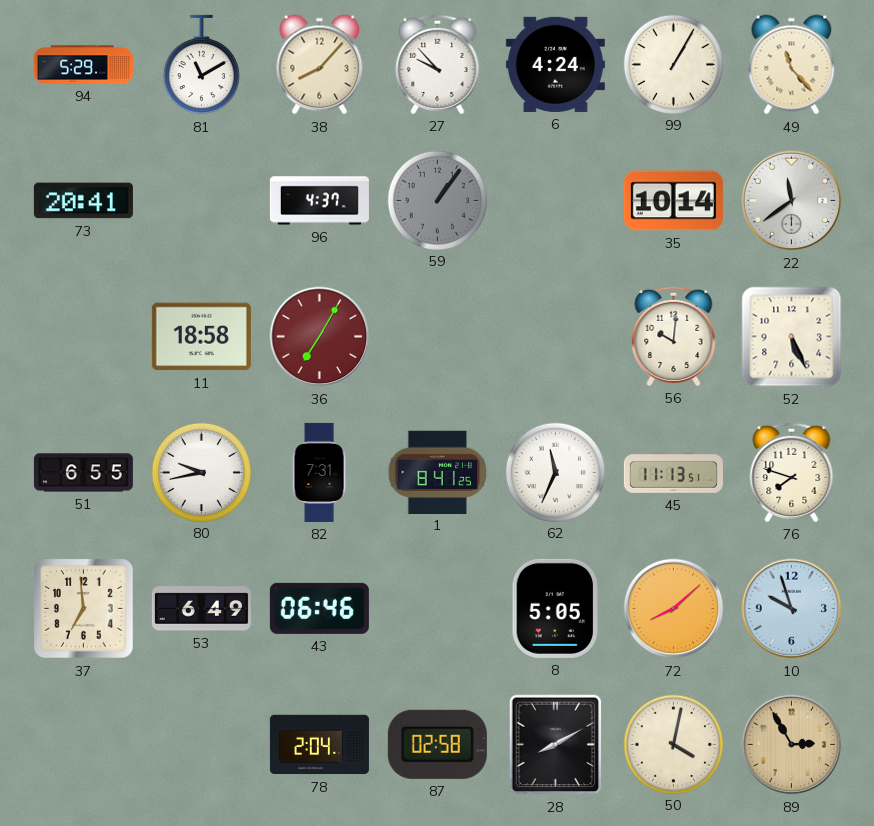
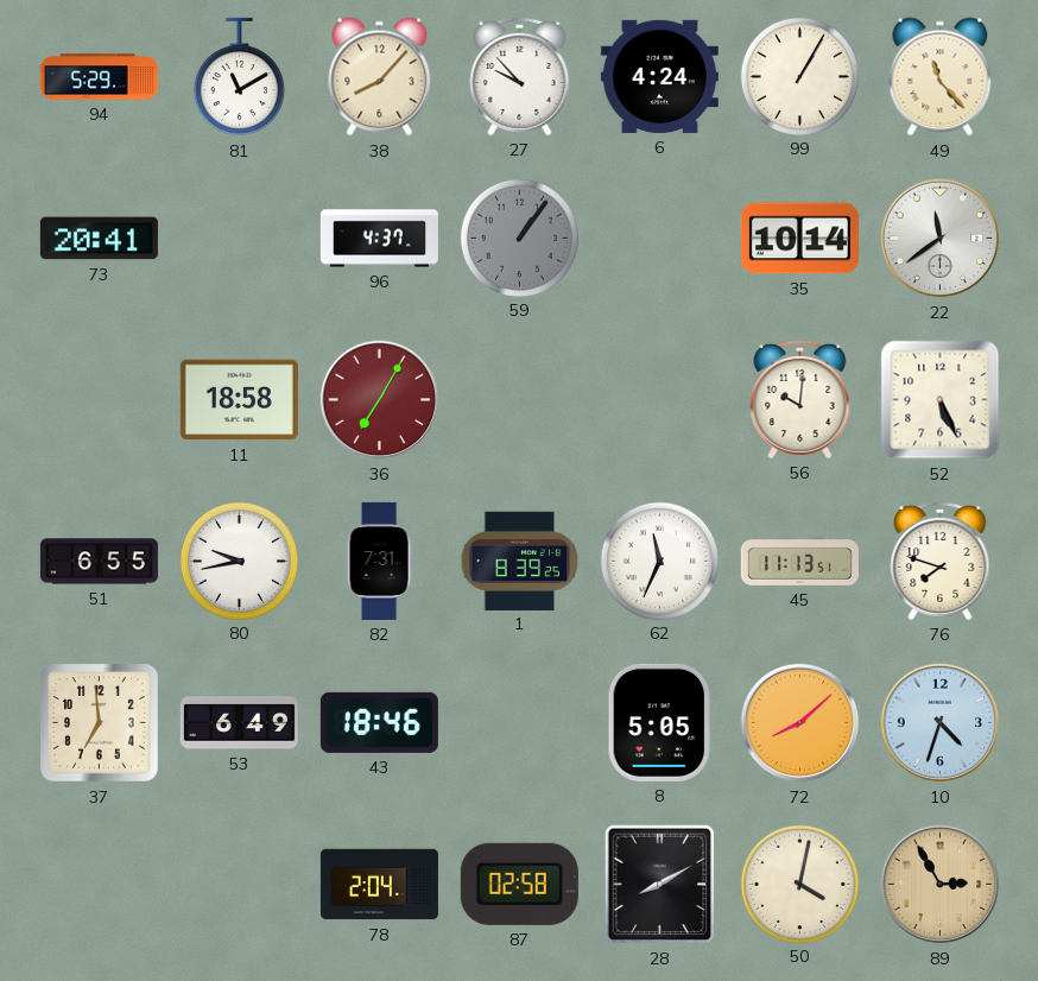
1: 8:41 -> 8:39 (520, 561)
43: 06:46 -> 18:46 (379, 722)
10: 9:57 -> 4:33 (941, 723)
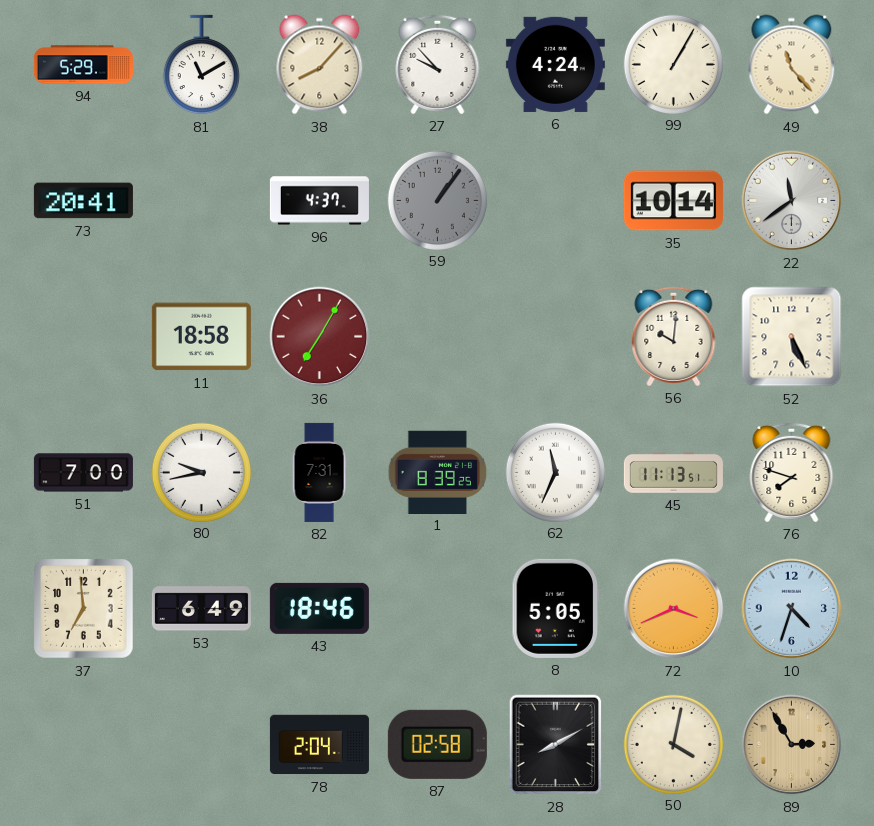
51: 6:55 -> 7:00 (83, 473)
72: 8:08 -> 3:41 (674, 609)
